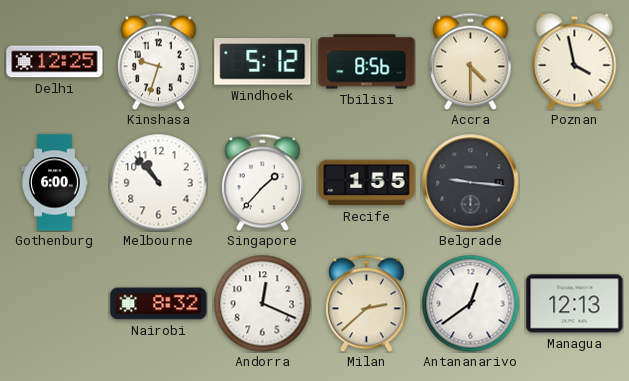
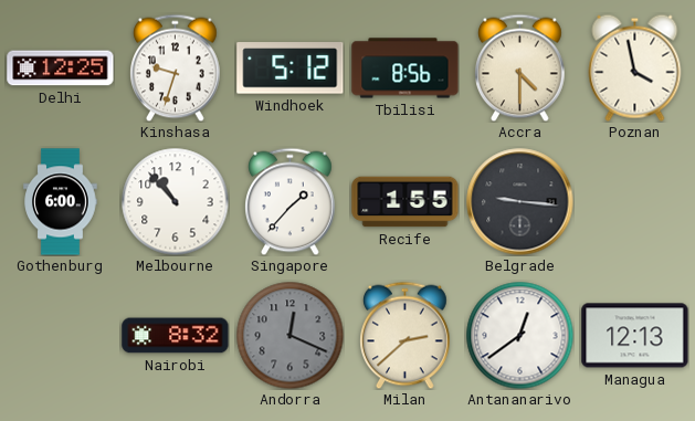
Andorra dial: white -> grey (289, 335)
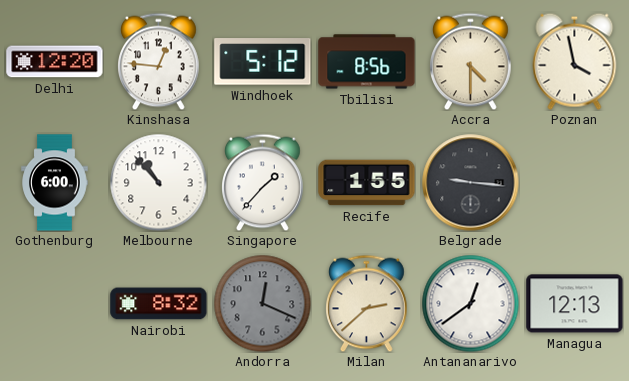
Delhi: 12:25 -> 12:20 (55, 62)
Kinshasa: 9:33 -> 12:46 (159, 61)
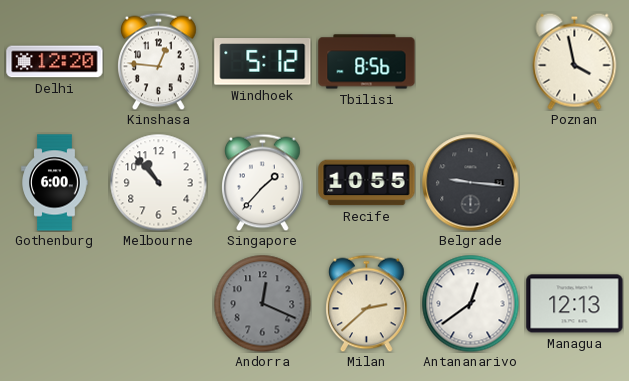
Accra: 4:30 -> none (471, 61)
Recife: 1:55 -> 10:55 (367, 183)
Nairobi: 8:32 -> none (159, 304)
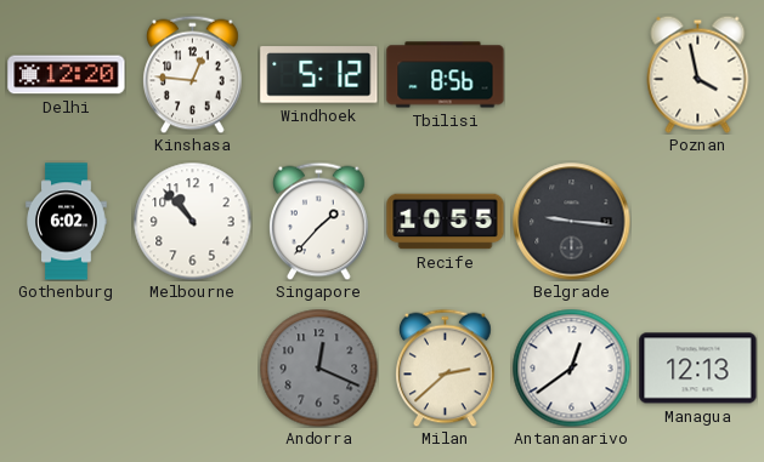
Gothenburg: 6:00 -> 6:02 (67, 222)
